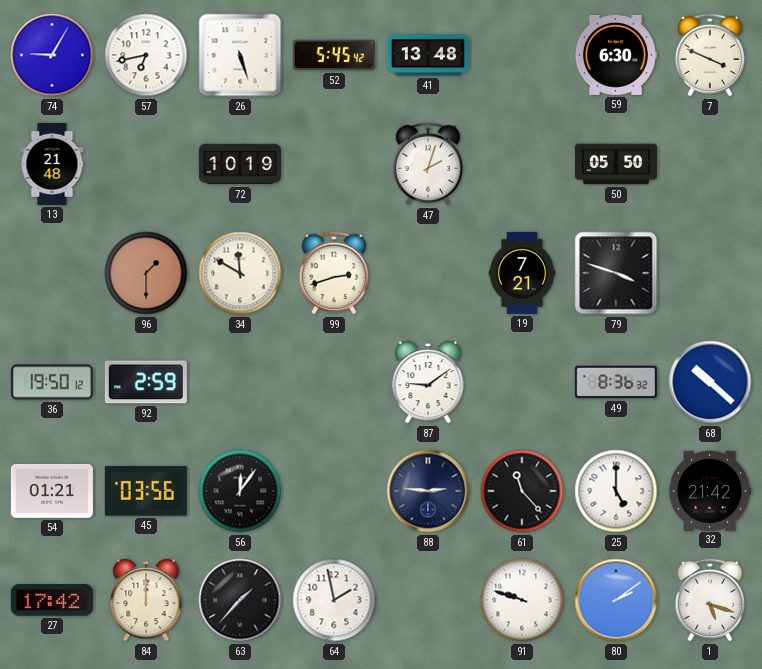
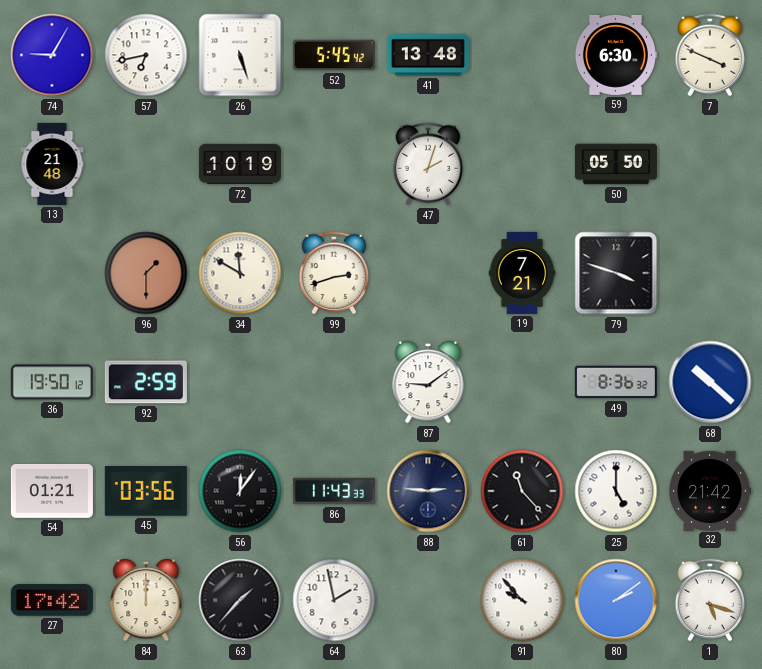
86: none -> 11:43 (334, 491)
91: 9:48 -> 9:53 (522, 600)
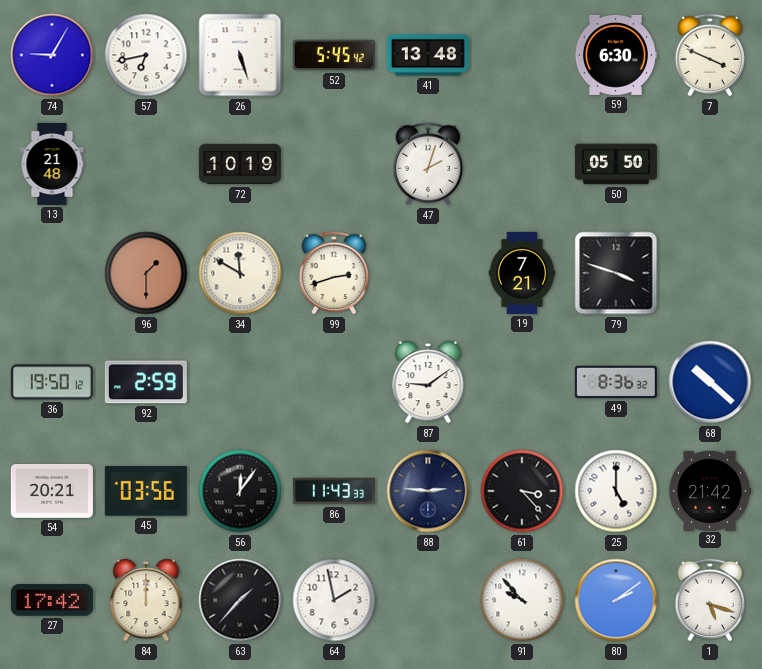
54: 01:21 -> 20:21 (52, 491)
61: 11:23 -> 3:23 (522, 491)
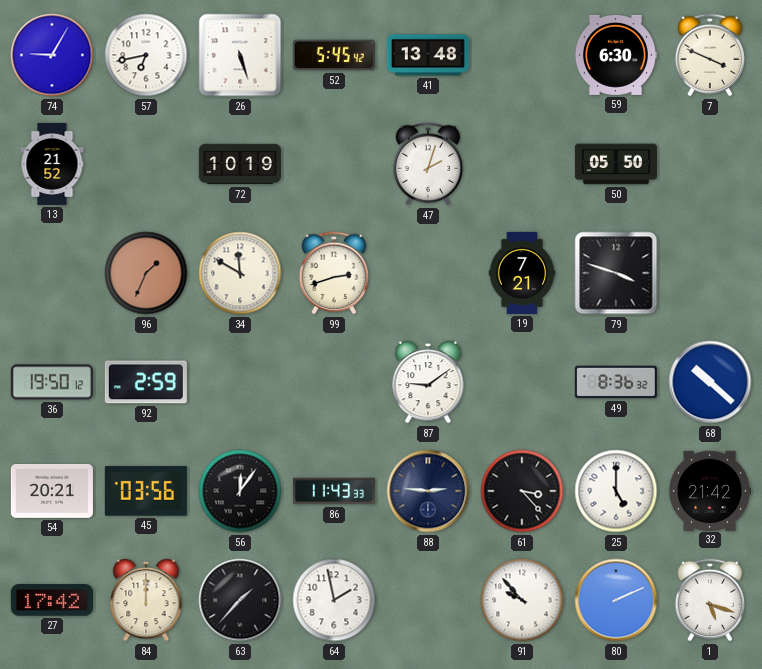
13: 21:48 -> 21:52 (52, 164)
96: 1:30 -> 1:34 (146, 273)
80: 2:09 -> 2:11 (616, 600)
